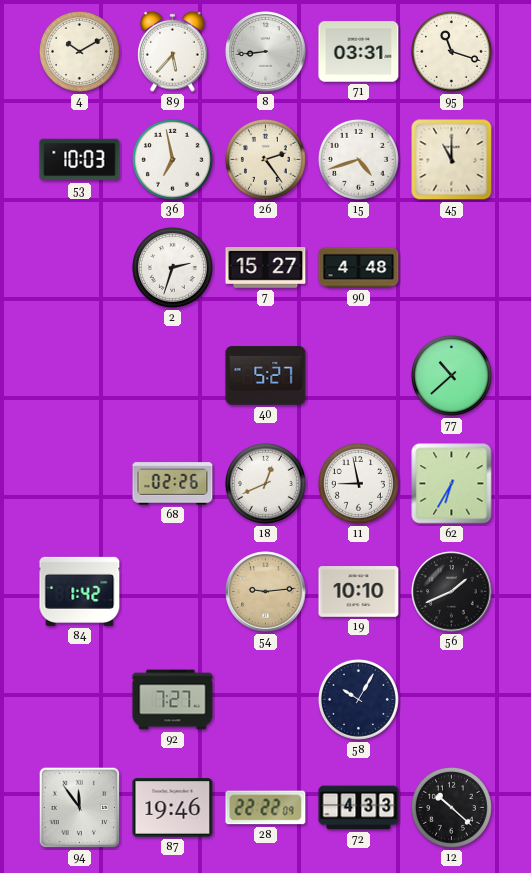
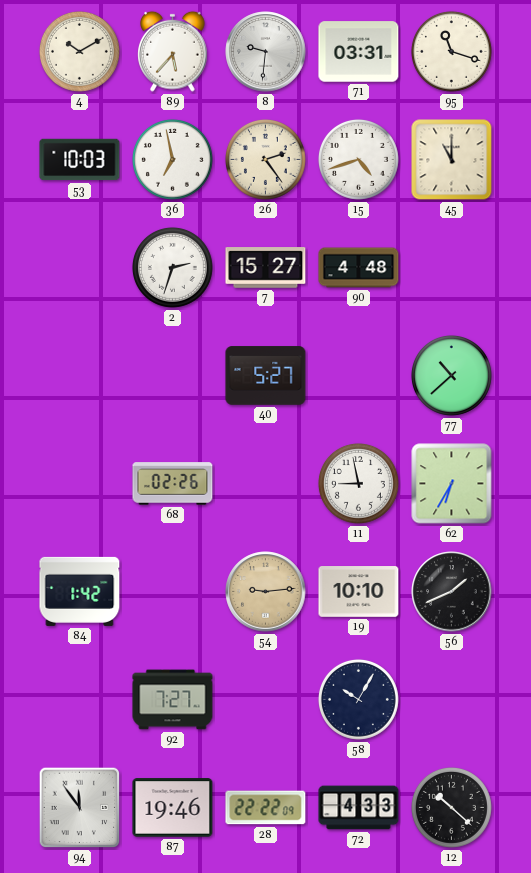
8: 8:44 -> 9:31 (266, 52)
18: 12:41 -> none (265, 483)
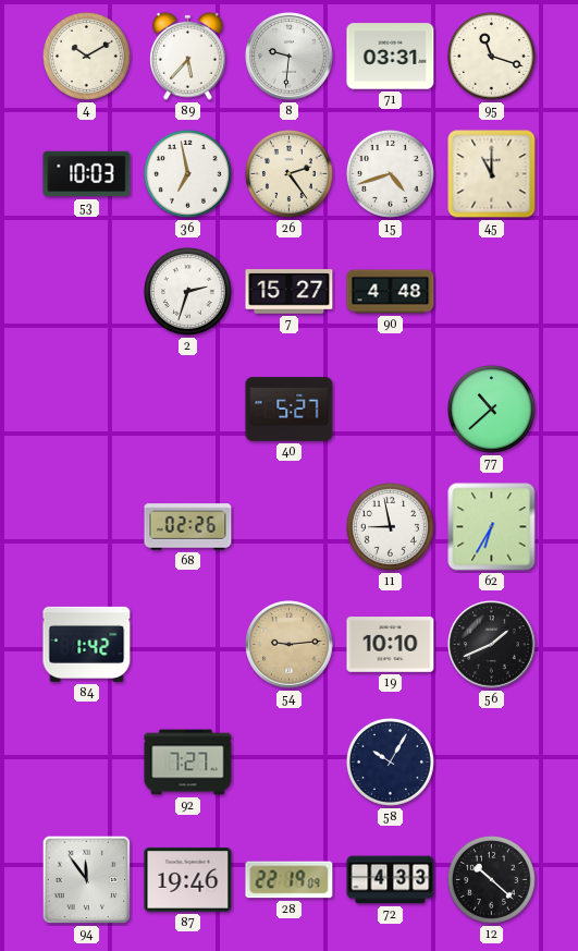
28: 22:22 -> 22:19 (290, 880)
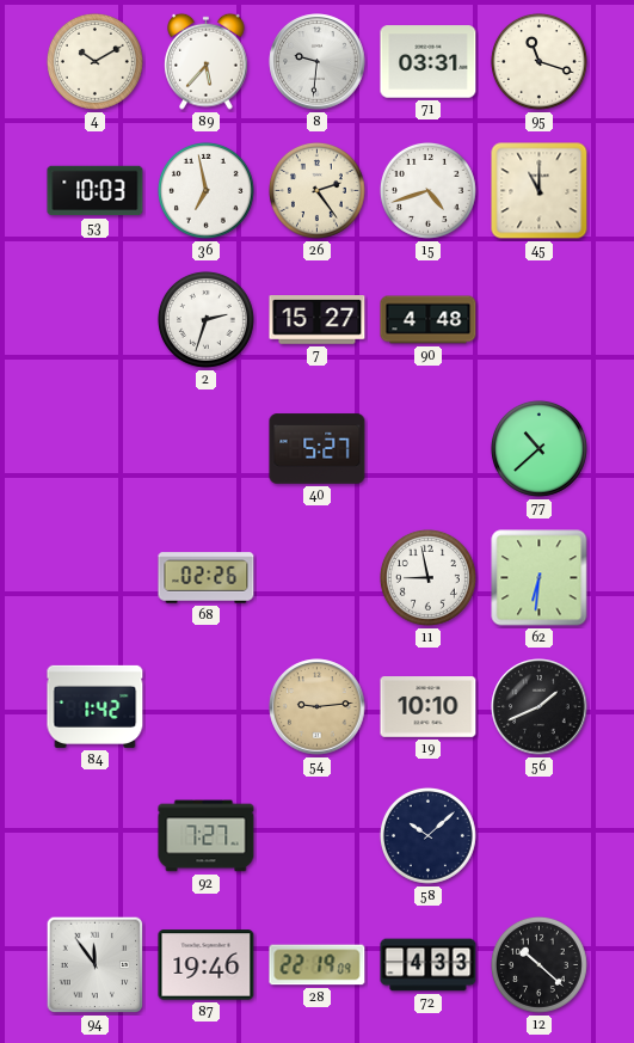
62: 6:35 -> 6:31 (540, 578)
58: 10:05 -> 10:08 (427, 835)
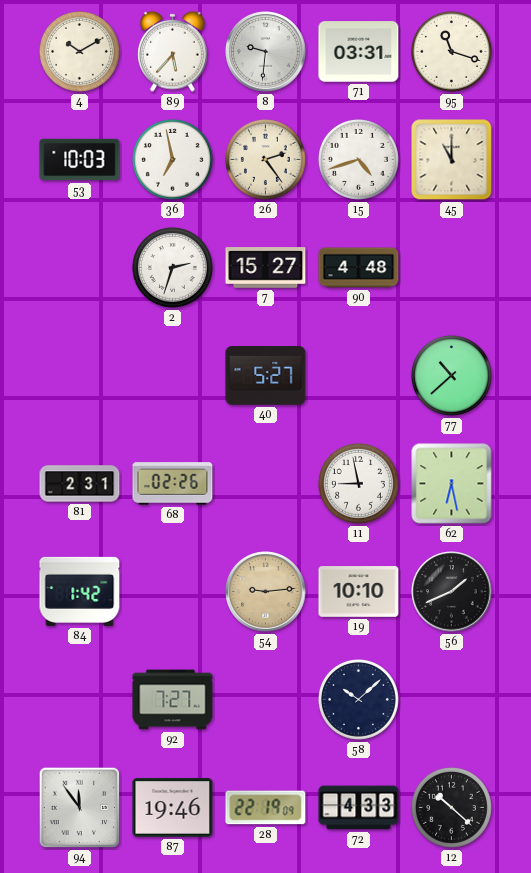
81: none -> 2:31 (80, 484)
62: 6:31 -> 6:28 (452, 484)
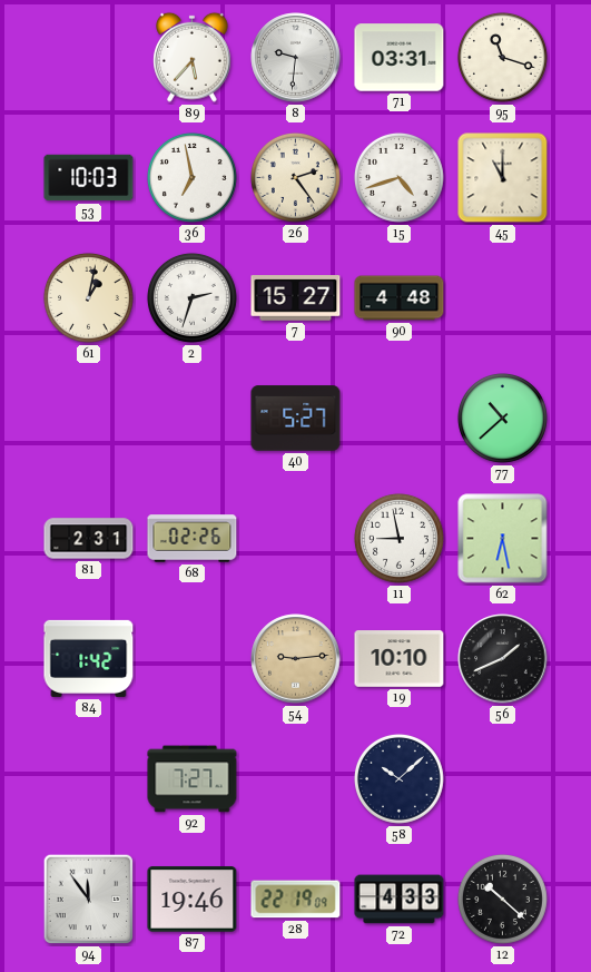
4: 10:10 -> none (79, 51)
61: none -> 1:02 (88, 297)
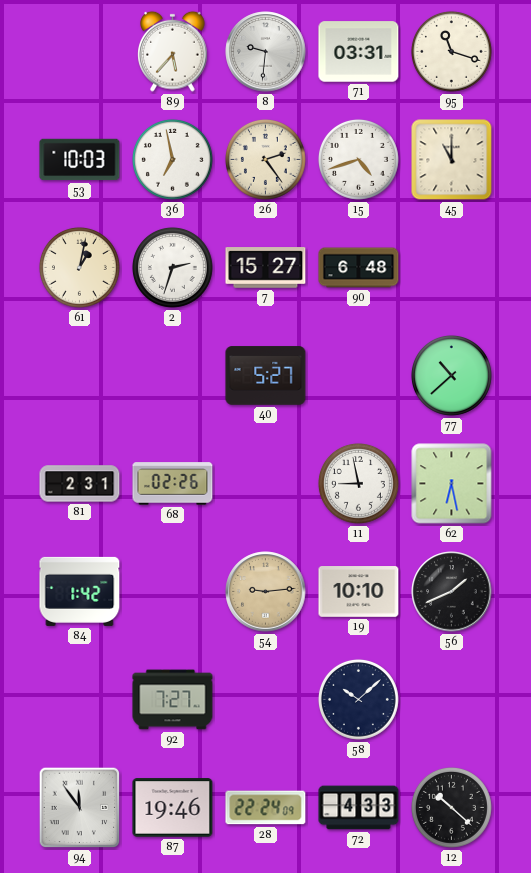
90: 4:48 -> 6:48 (359, 268)
28: 22:19 -> 22:24 (266, 808)
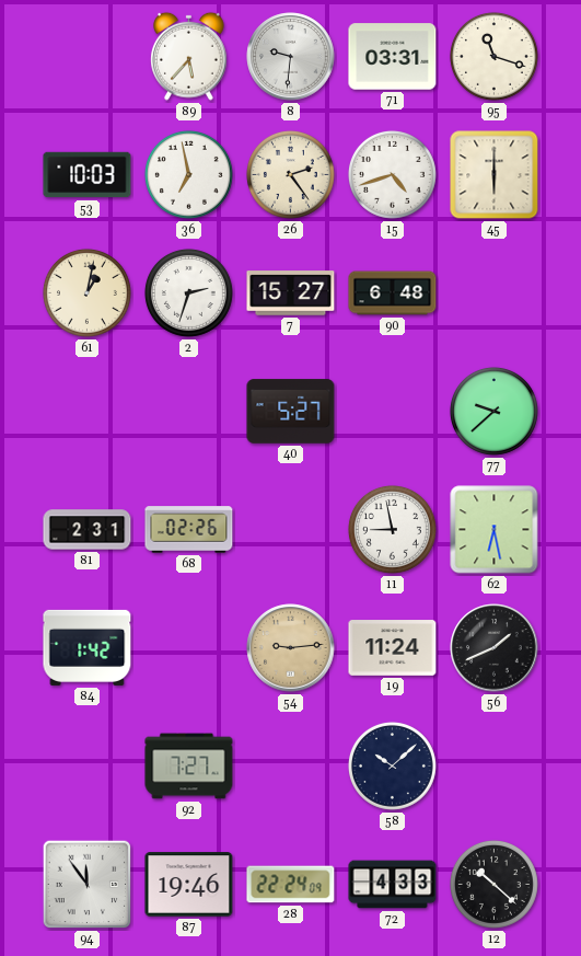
45: 11:00 -> 6:00 (495, 175)
77: 10:38 -> 9:38 (493, 411)
19: 10:10 -> 11:24 (393, 648)
